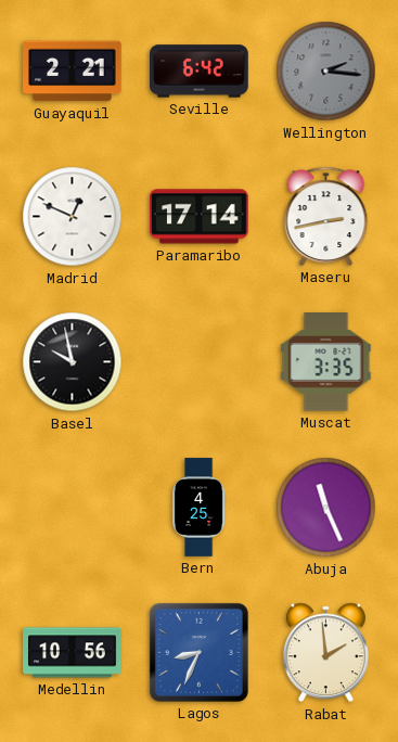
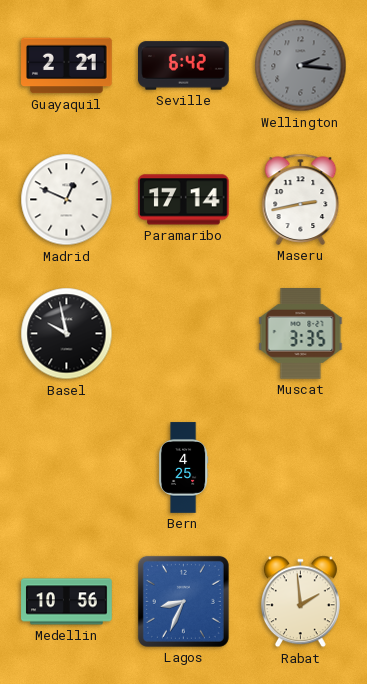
Abuja: 11:26 -> none (326, 508)
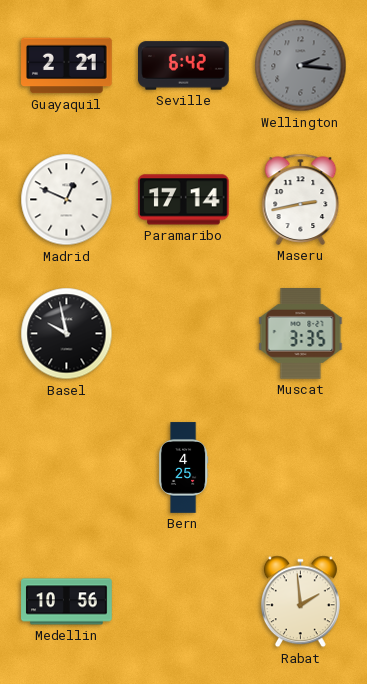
Lagos: 8:34 -> none (183, 601)
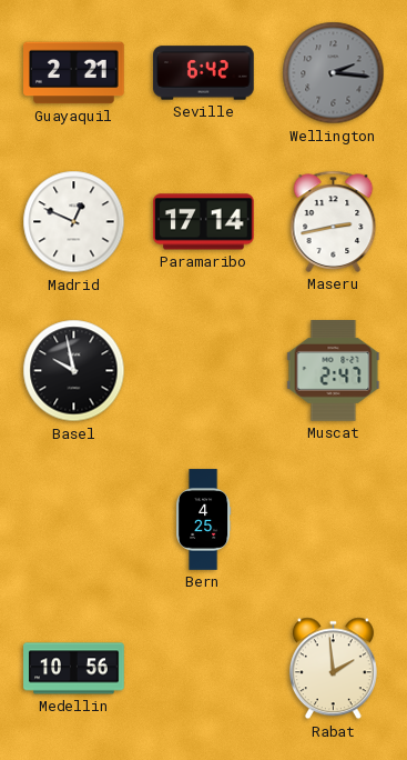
Muscat: 3:35 -> 2:47 (334, 371)
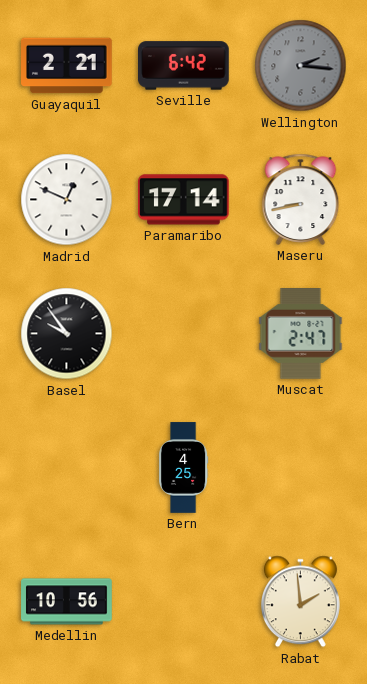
Maseru: 2:43 -> 8:43 (301, 199)
Basel: 9:58 -> 9:54 (67, 334)
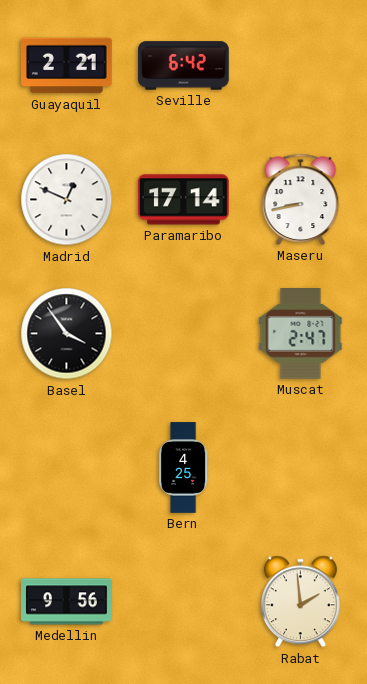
Wellington: 2:16 -> none (301, 66)
Basel: 9:54 -> 3:54 (67, 334)
Medellin: 10:56 -> 9:56 (67, 602)
